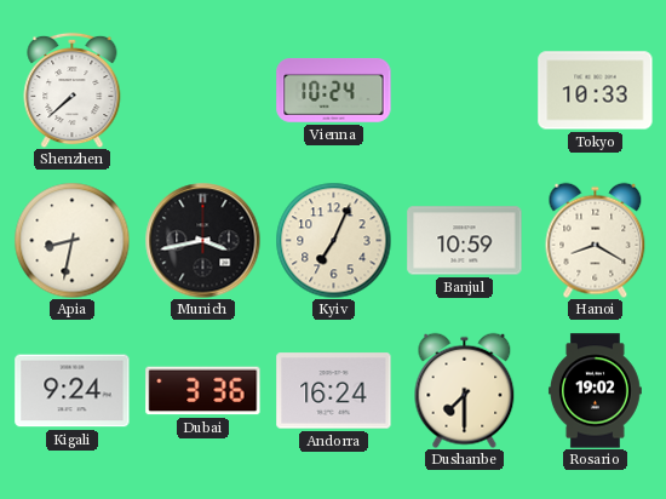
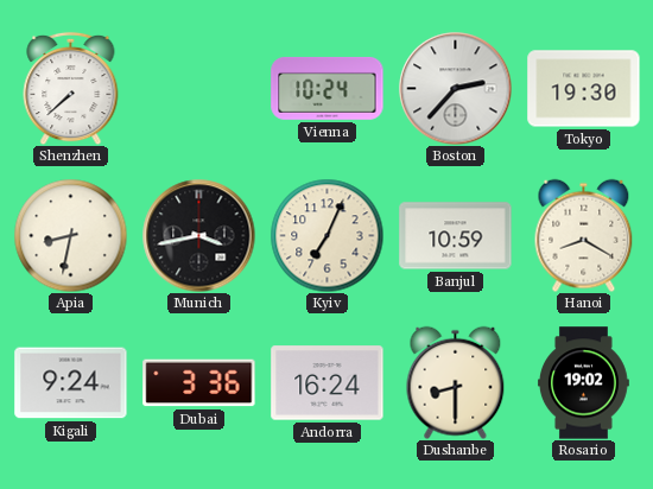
Boston: none -> 2:37 (455, 88)
Tokyo: 10:33 -> 19:30 (584, 89)
Dushanbe: 7:30 -> 8:30 (456, 382)
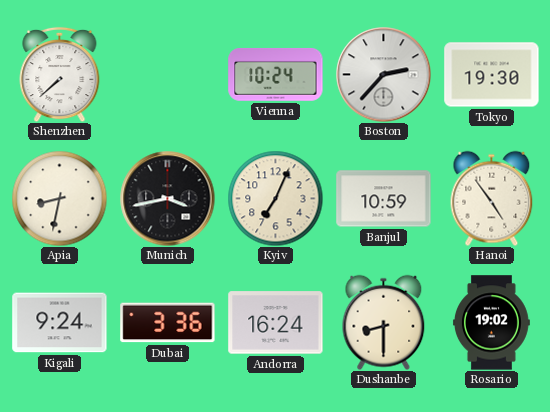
Hanoi: 8:20 -> 4:54 (492, 198)
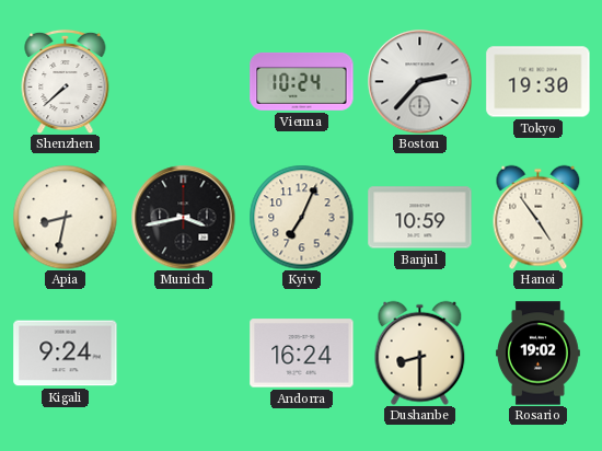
Dubai: 3:36 -> none (168, 323)
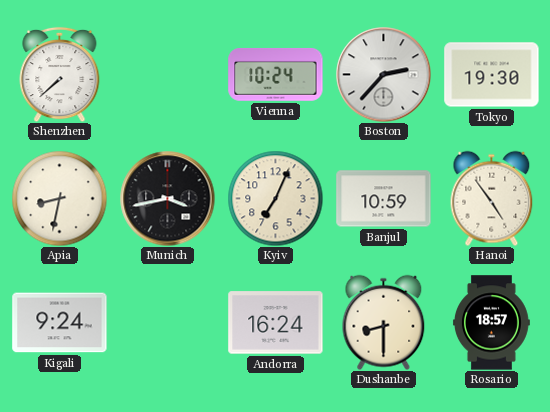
Rosario: 19:02 -> 18:57 (491, 323)
